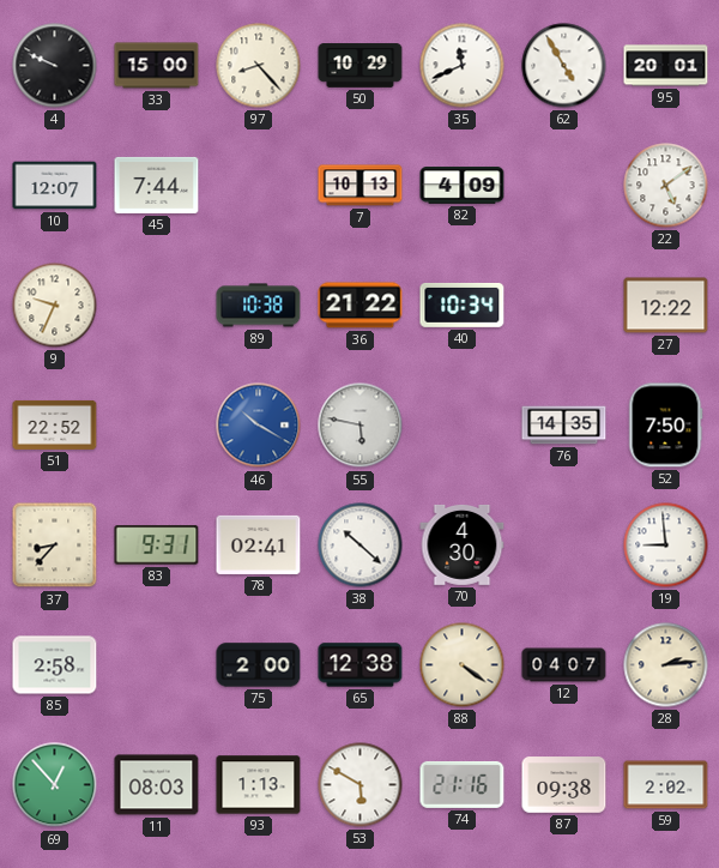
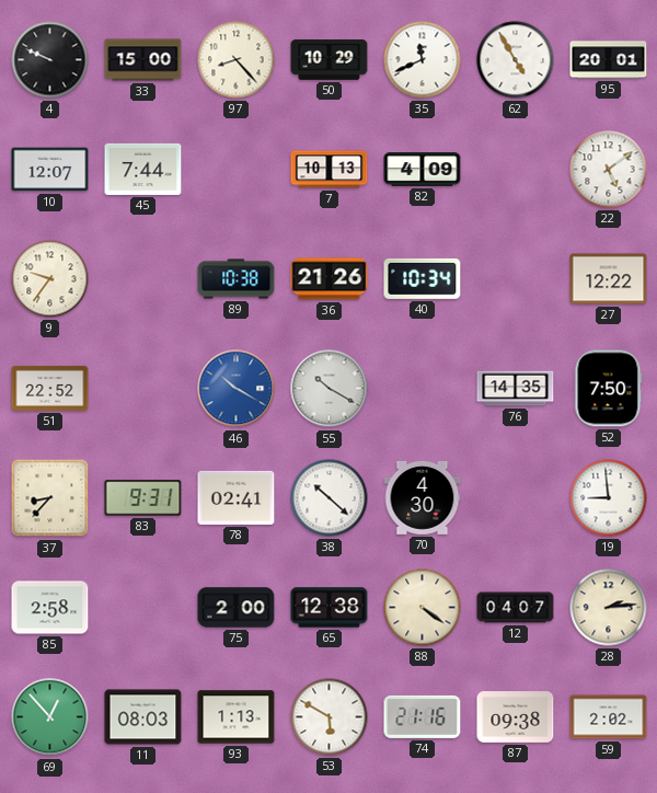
9: 9:34 -> 9:36 (50, 279)
36: 21:22 -> 21:26 (330, 279)
55: 5:47 -> 10:20 (330, 389)
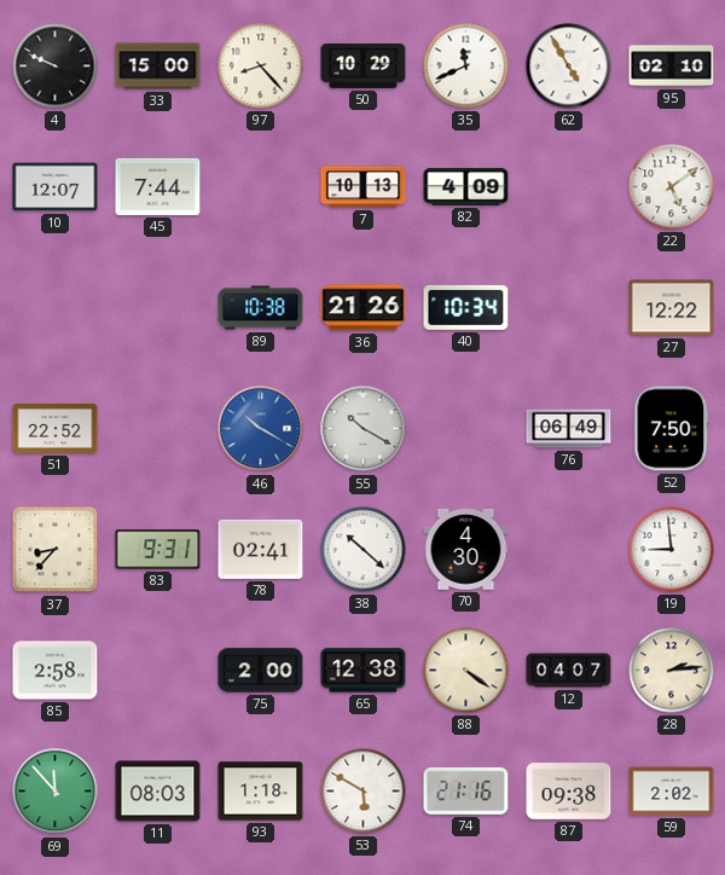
95: 20:01 -> 02:10 (672, 66)
9: 9:36 -> none (50, 279)
76: 14:35 -> 06:49 (569, 429)
69: 12:53 -> 11:53 (56, 792)
93: 1:13 -> 1:18 (261, 792)
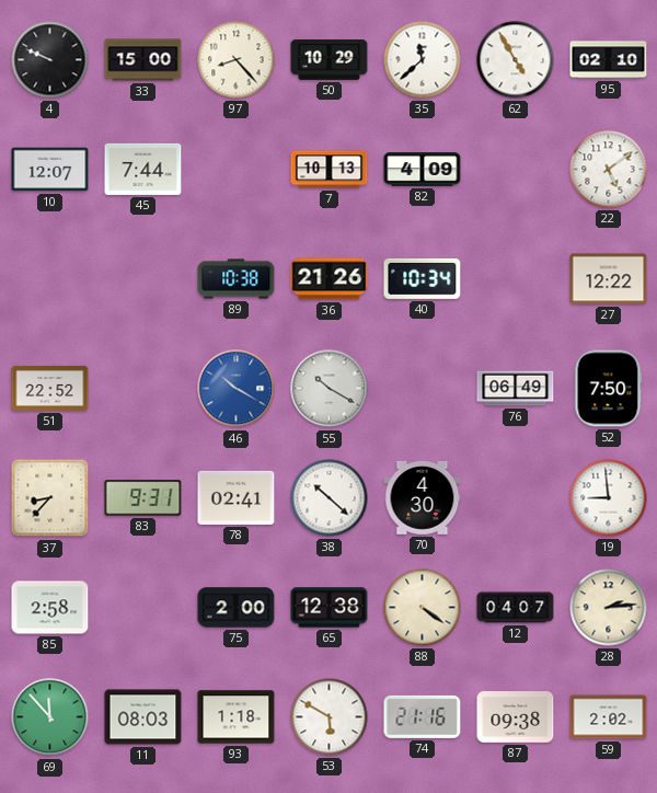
35: 11:41 -> 11:38 (423, 60)
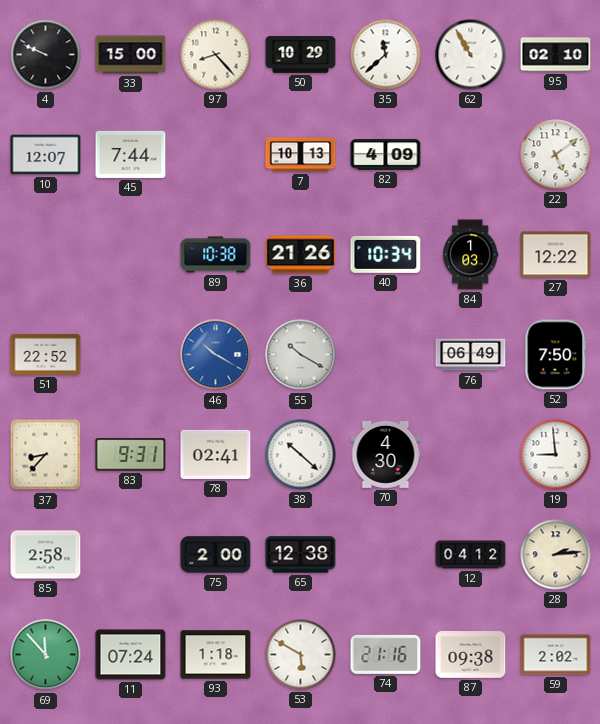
62: 4:55 -> 10:55 (471, 55)
84: none -> 1:03 (471, 255)
88: 4:21 -> none (423, 608)
12: 04:07 -> 04:12 (471, 555)
11: 08:03 -> 07:24 (131, 655)
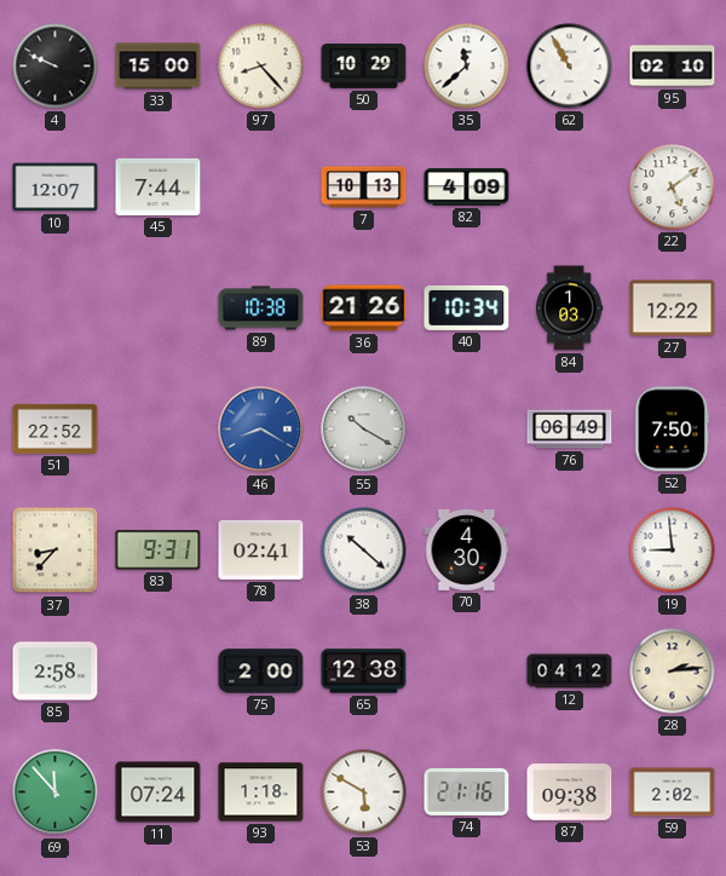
46: 10:20 -> 8:20 (261, 430)
